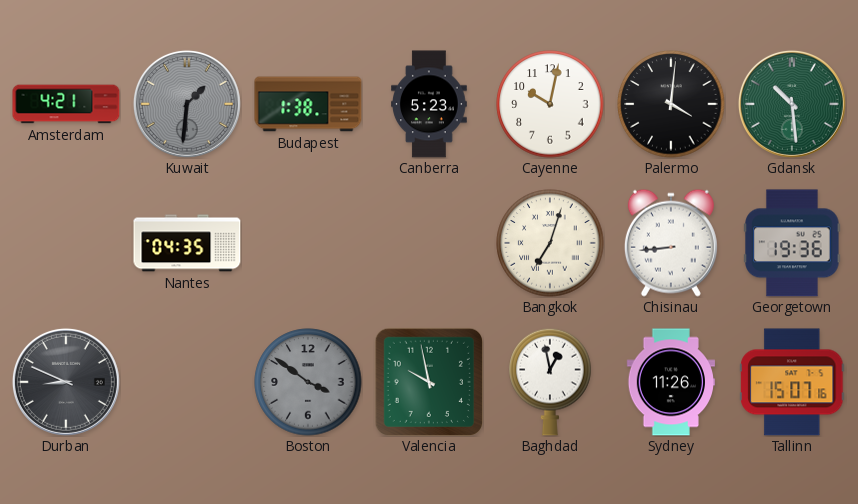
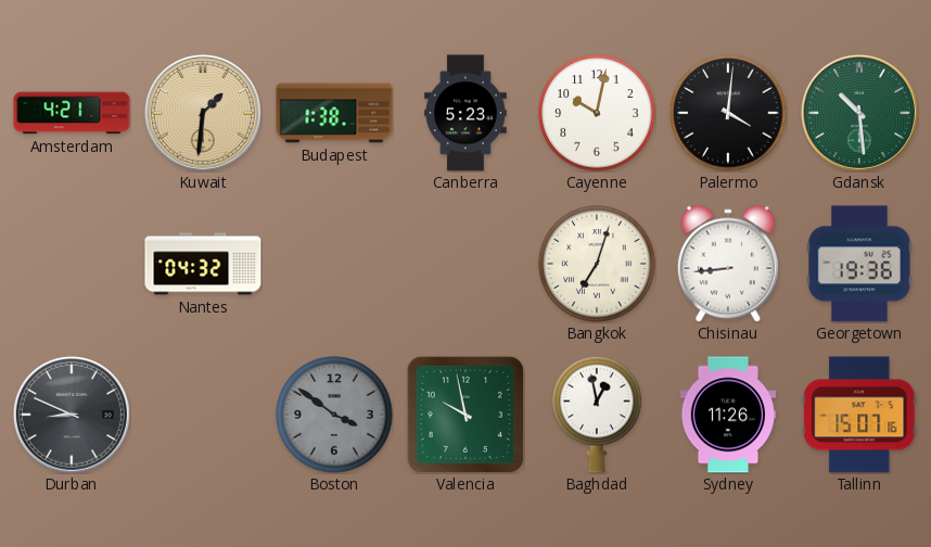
Kuwait dial: grey -> champagne (203, 113)
Nantes: 04:35 -> 04:32 (203, 264)
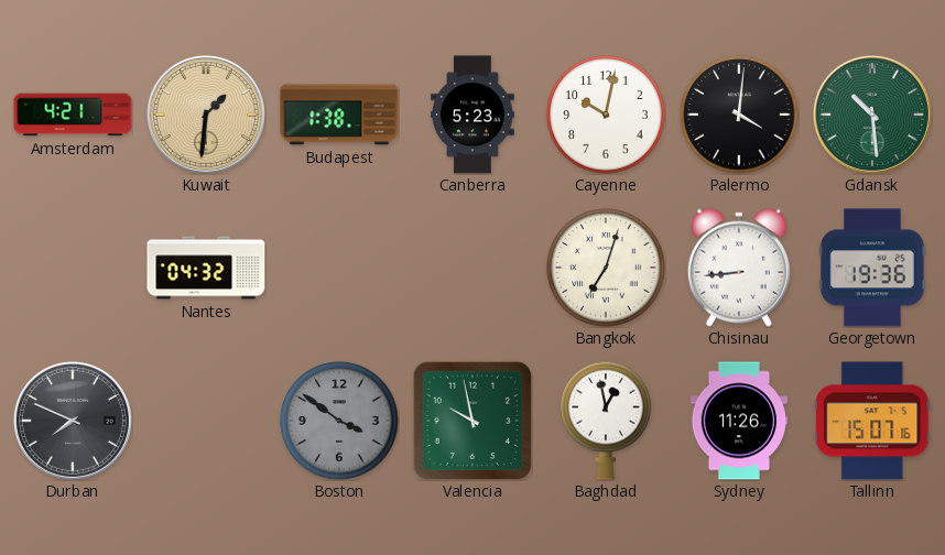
Durban: 8:49 -> 7:49 (73, 421)
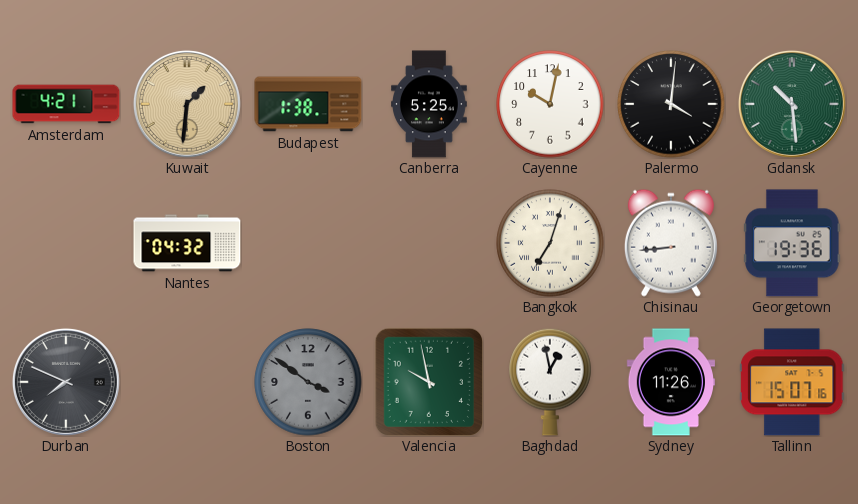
Canberra: 5:23 -> 5:25 (430, 104)
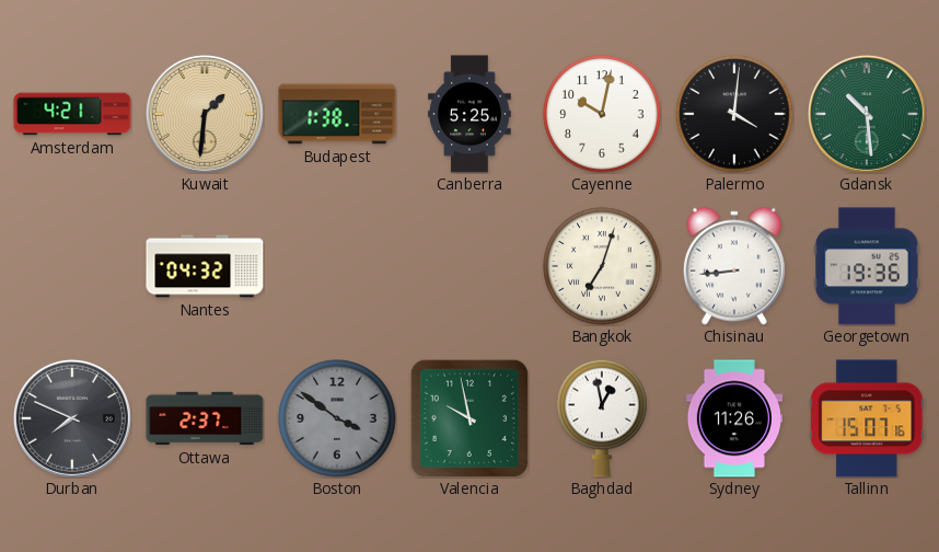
Ottawa: none -> 2:37 (205, 418)
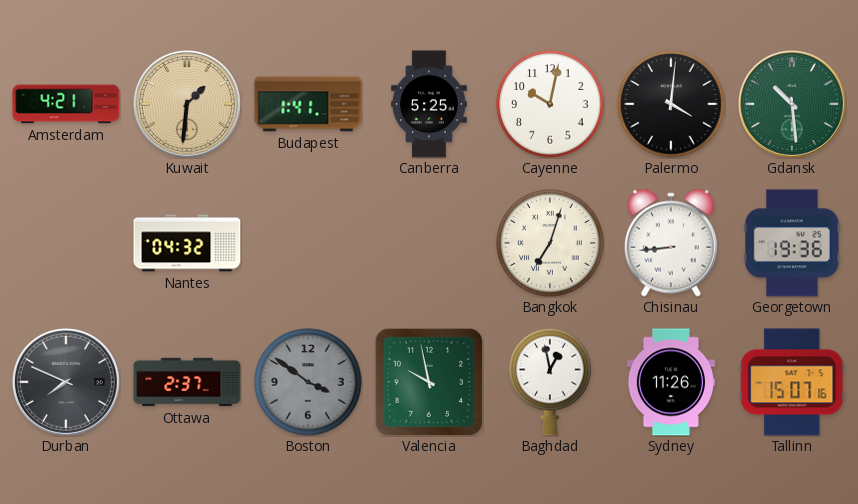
Budapest: 1:38 -> 1:41 (308, 104)
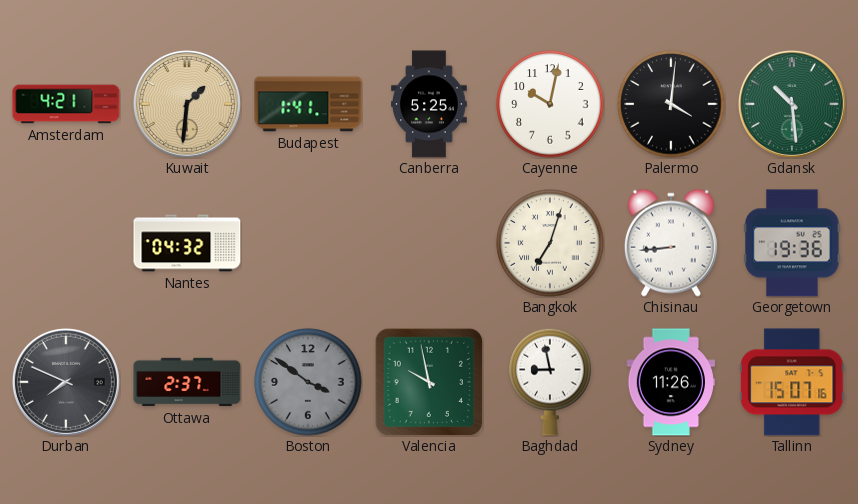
Baghdad: 12:58 -> 8:58 (550, 382)
